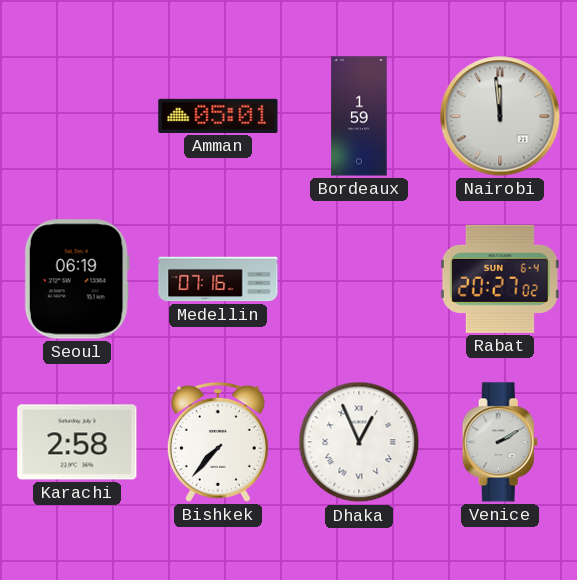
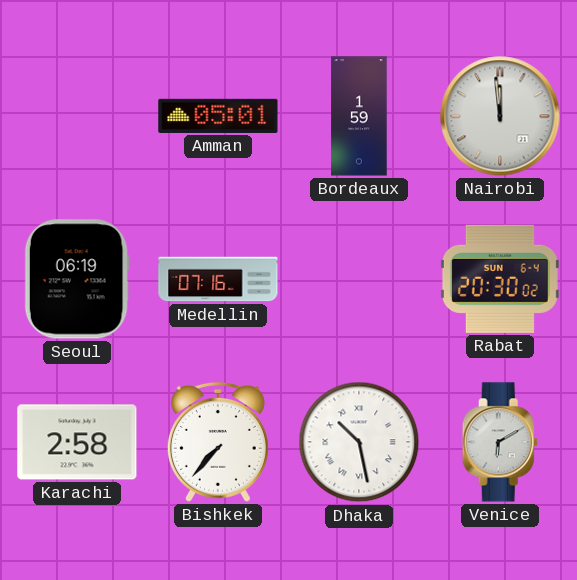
Rabat: 20:27 -> 20:30 (500, 279)
Dhaka: 12:56 -> 10:28 (359, 442)
Venice: 2:10 -> 6:10 (500, 442)
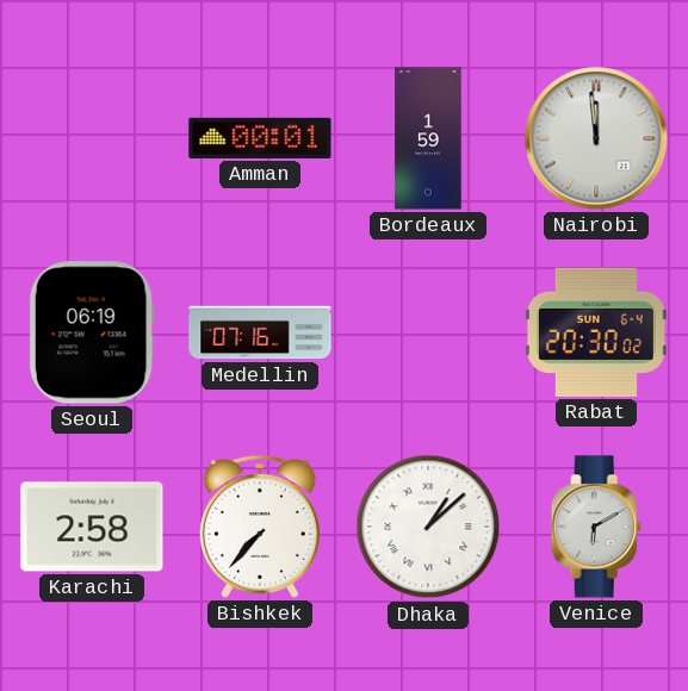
Amman: 05:01 -> 00:01 (260, 138)
Dhaka: 10:28 -> 1:08 (428, 527)
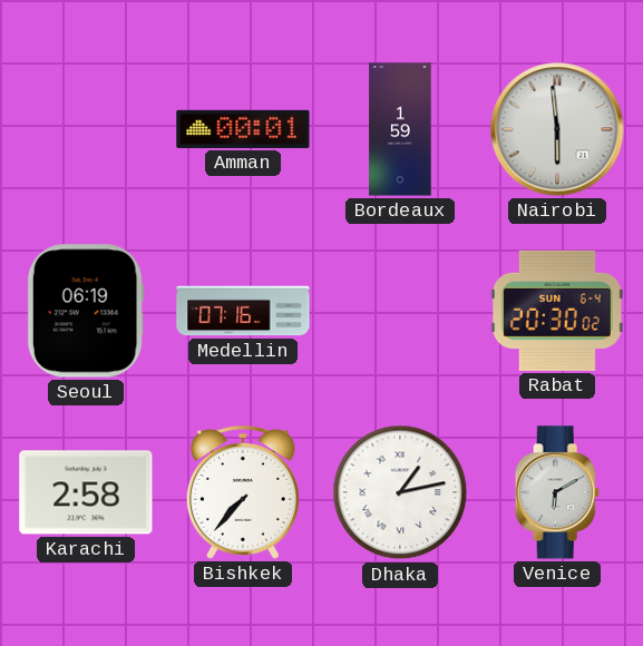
Nairobi: 11:59 -> 5:59 (557, 129)
Dhaka: 1:08 -> 1:13 (400, 492)
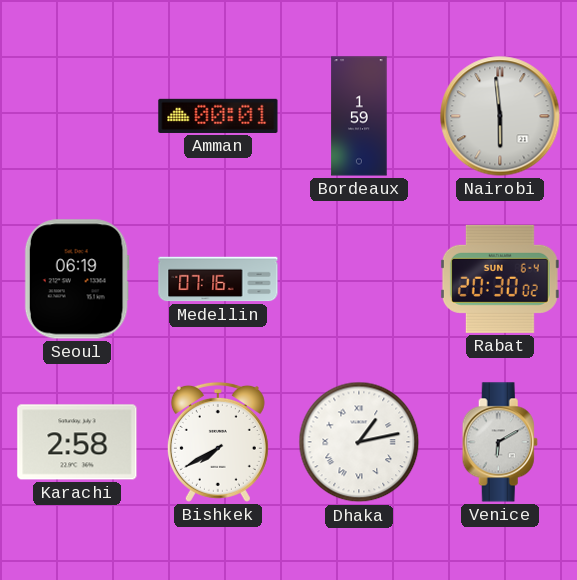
Bishkek: 7:37 -> 7:40 (218, 442)
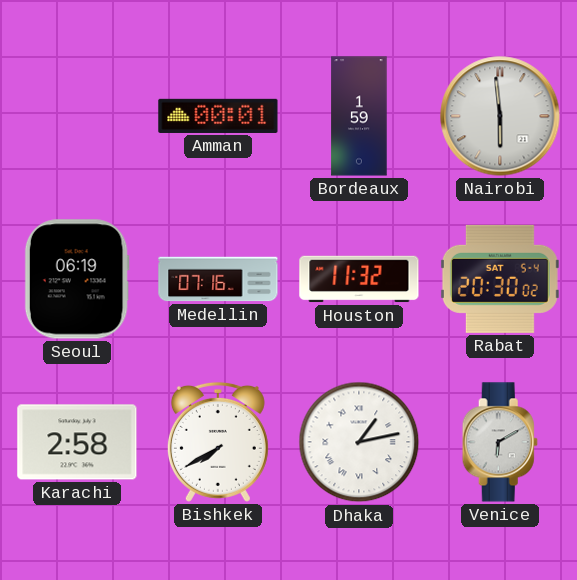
Houston: none -> 11:32 (359, 279)
Rabat date: SUN 6-4 -> SAT 5-4 (500, 279)
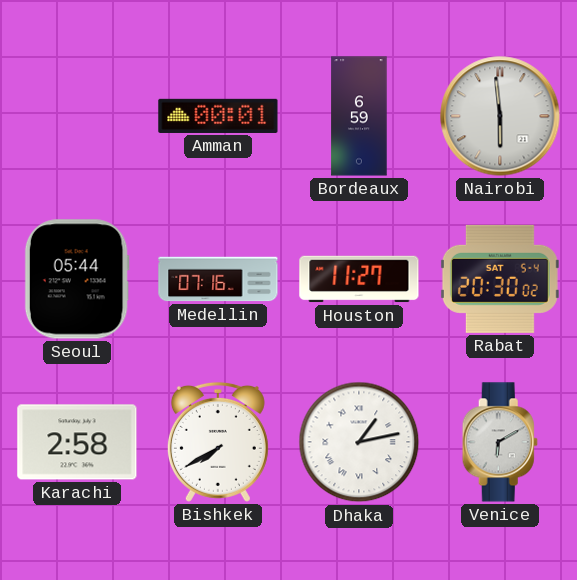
Bordeaux: 1:59 -> 6:59 (359, 116)
Seoul: 06:19 -> 05:44 (77, 279)
Houston: 11:32 -> 11:27 (359, 279)
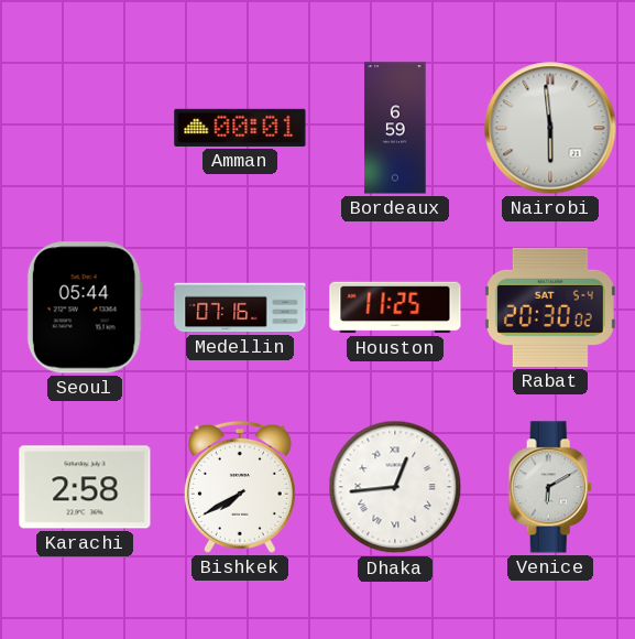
Houston: 11:27 -> 11:25 (395, 307)
Dhaka: 1:13 -> 12:44 (395, 487)
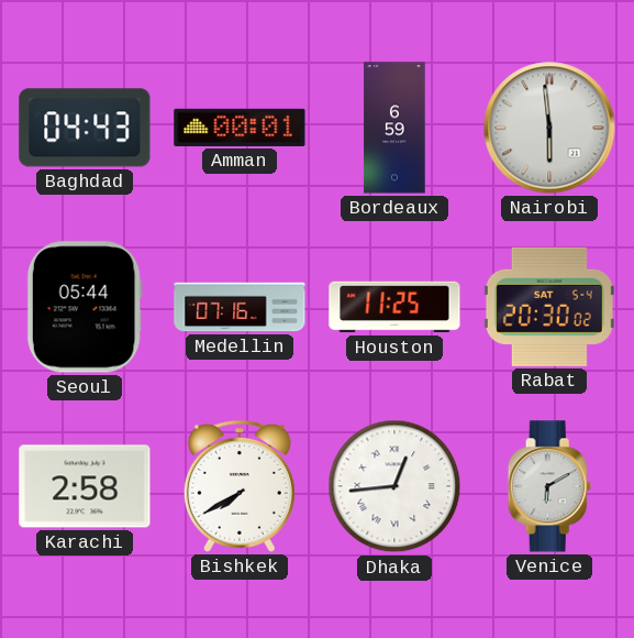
Baghdad: none -> 04:43 (85, 128)
